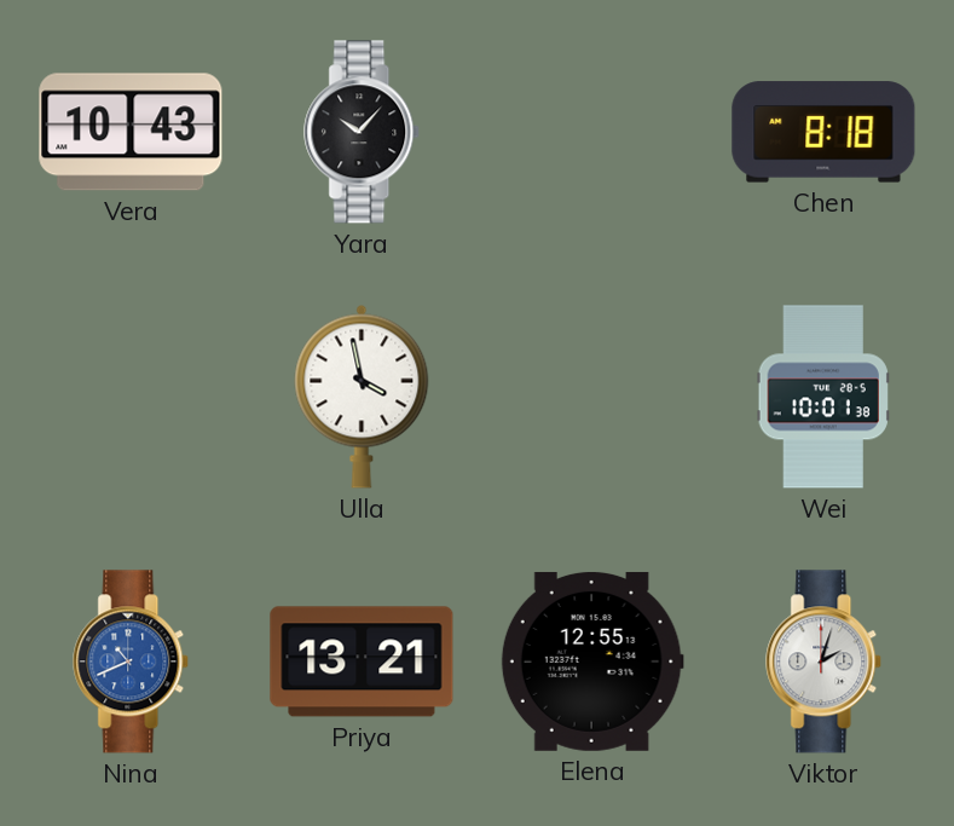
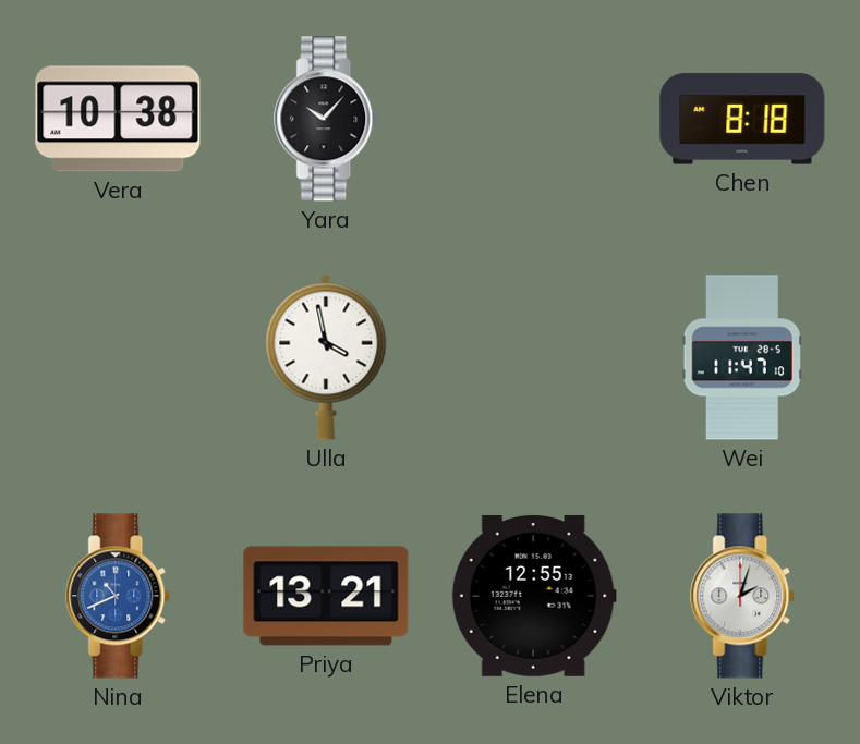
Vera: 10:43 -> 10:38 (118, 119)
Wei: 10:01 -> 11:47 (742, 357)
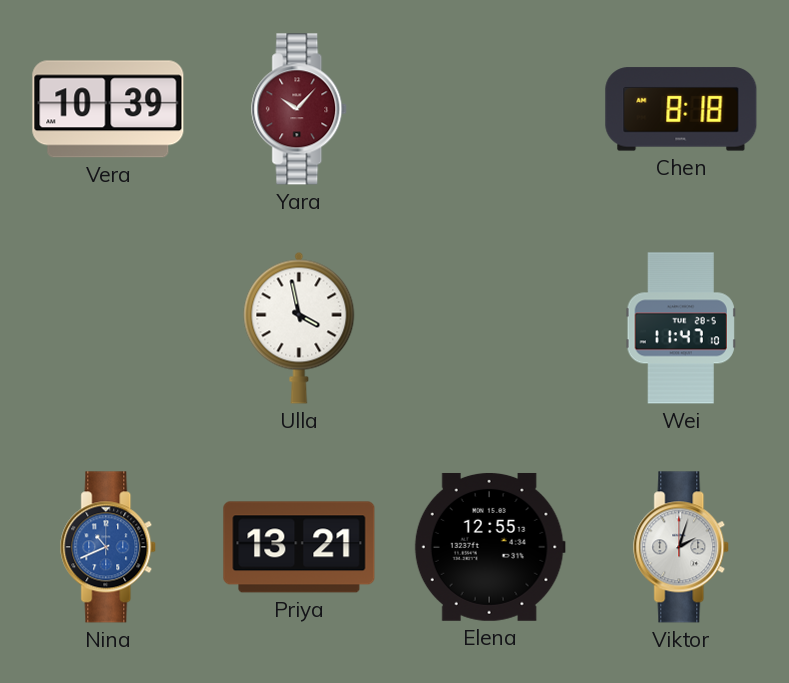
Vera: 10:38 -> 10:39 (108, 109)
Yara dial: black -> burgundy (300, 109)
